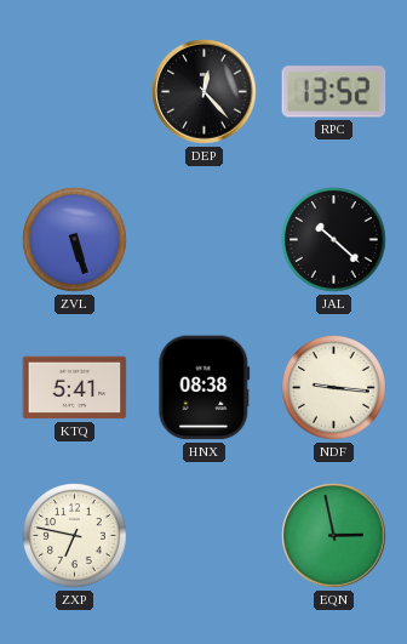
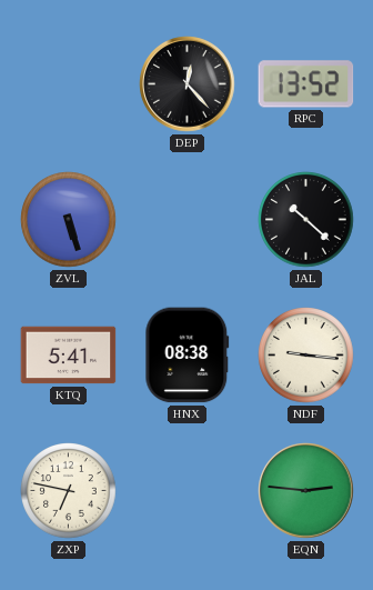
EQN: 2:58 -> 2:46 (306, 491)
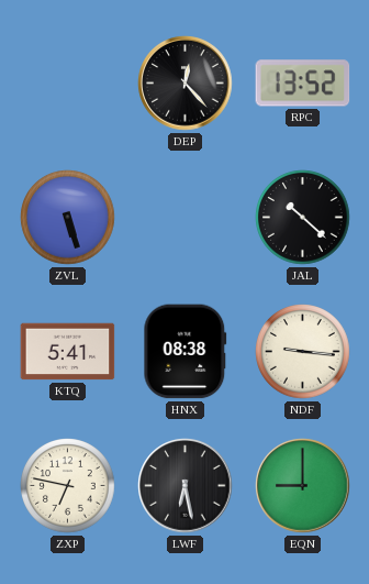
LWF: none -> 6:28 (186, 486)
EQN: 2:46 -> 9:00 (303, 486)
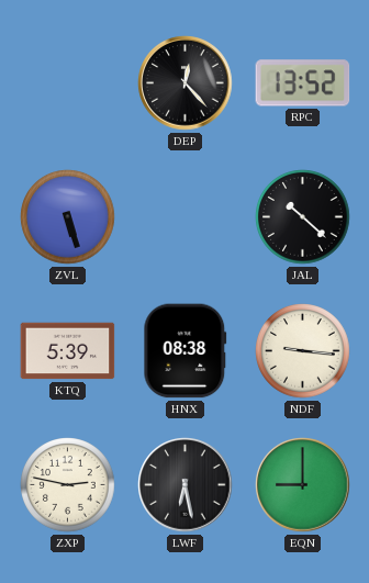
KTQ: 5:41 -> 5:39 (68, 351)
ZXP: 6:47 -> 2:47 (68, 485)
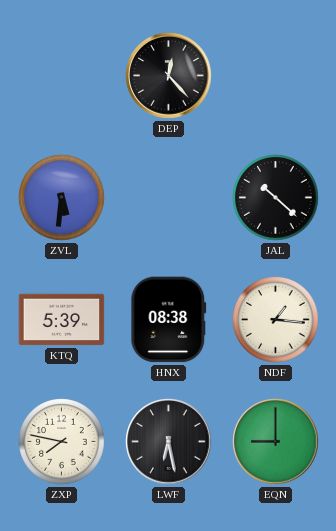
RPC: 13:52 -> none (303, 83)
ZVL: 5:27 -> 5:31 (62, 198)
NDF: 9:16 -> 1:16 (276, 320)
ZXP: 2:47 -> 7:47 (62, 442)
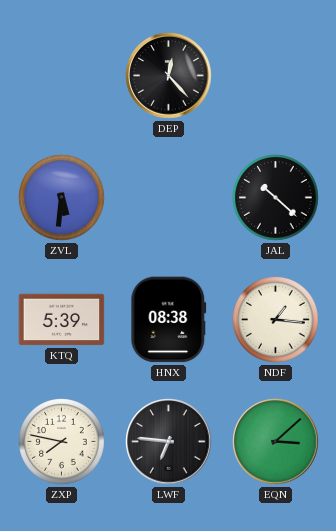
LWF: 6:28 -> 6:46 (169, 442)
EQN: 9:00 -> 3:08 (276, 442)
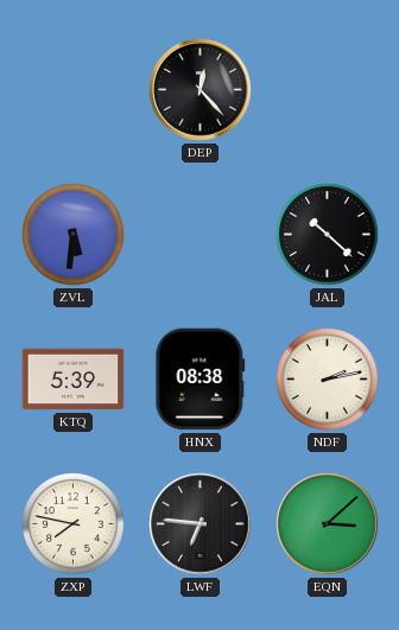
NDF: 1:16 -> 2:13 (328, 380)
